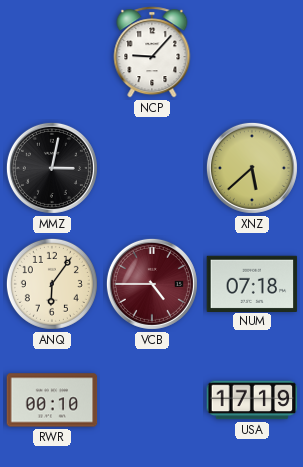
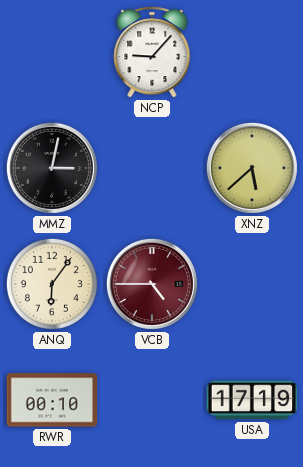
NUM: 07:18 -> none (252, 283)
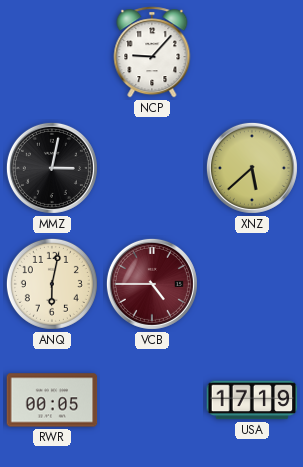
ANQ: 6:06 -> 6:02 (52, 284)
RWR: 00:10 -> 00:05 (52, 400)
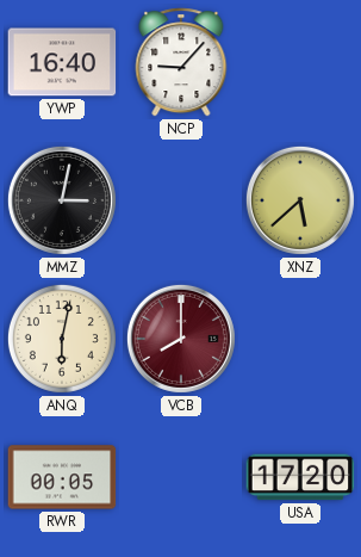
YWP: none -> 16:40 (62, 62)
VCB: 4:45 -> 8:00 (181, 339)
USA: 17:19 -> 17:20 (300, 477)
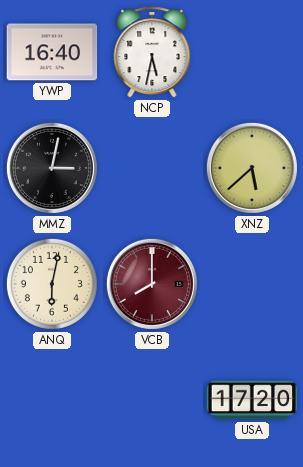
NCP: 9:07 -> 5:32 (152, 52)
RWR: 00:05 -> none (62, 477)
